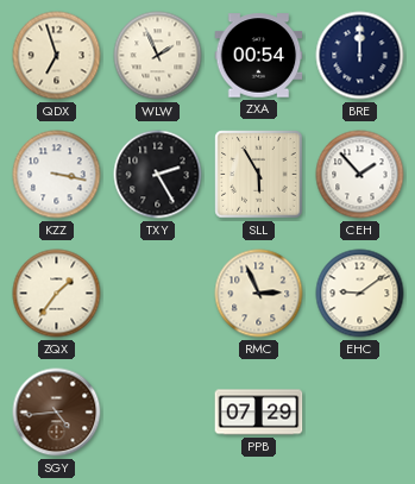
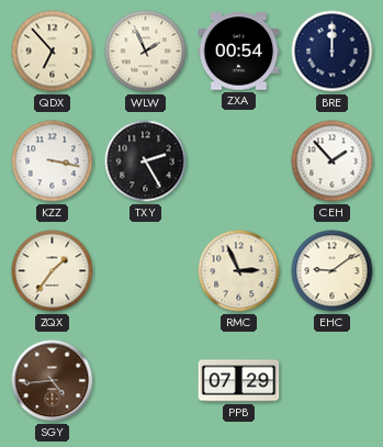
QDX: 6:57 -> 6:53 (53, 52)
SLL: 5:55 -> none (259, 175)
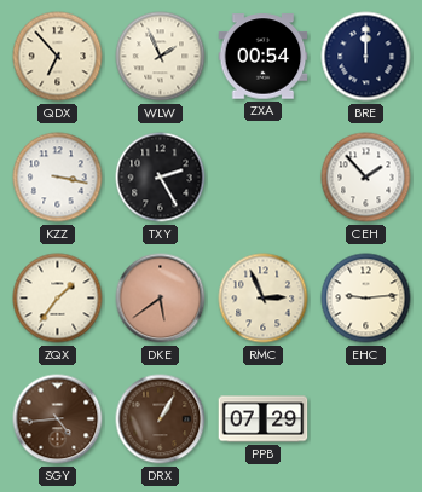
DKE: none -> 5:39 (161, 299)
EHC: 9:09 -> 9:14 (366, 299)
DRX: none -> 1:05 (161, 419)
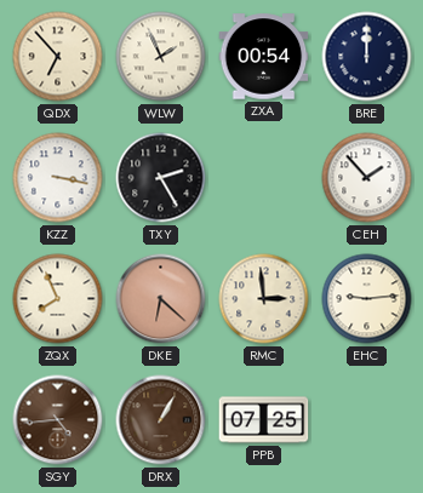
ZQX: 1:36 -> 7:56 (58, 299)
DKE: 5:39 -> 6:22 (161, 299)
RMC: 2:56 -> 2:59 (264, 299)
PPB: 07:29 -> 07:25 (264, 420)
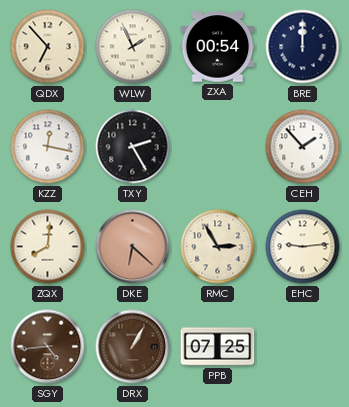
KZZ: 3:17 -> 12:17 (48, 147)
ZQX: 7:56 -> 8:01 (48, 247)
RMC: 2:59 -> 2:55 (218, 247)
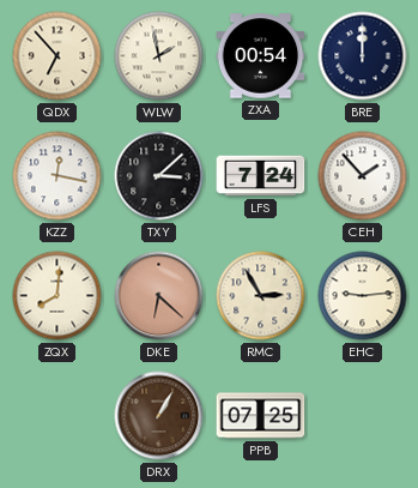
WLW: 1:56 -> 1:58 (159, 56)
TXY: 2:25 -> 3:08 (159, 176)
LFS: none -> 7:24 (261, 176)
SGY: 4:44 -> none (48, 347)
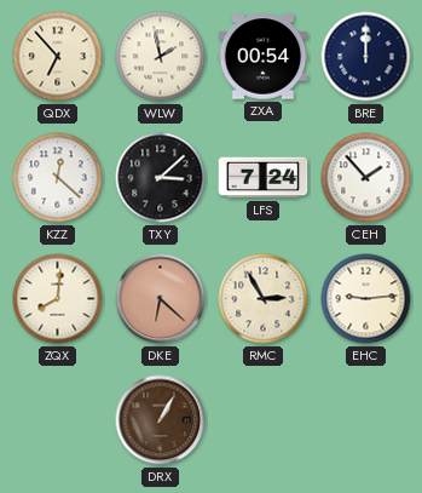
KZZ: 12:17 -> 12:22 (58, 178)
PPB: 07:25 -> none (261, 416)
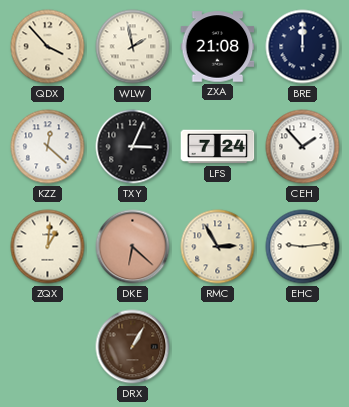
QDX: 6:53 -> 3:53 (48, 47)
ZXA: 00:54 -> 21:08 (218, 47)
TXY: 3:08 -> 3:04 (133, 147)
ZQX: 8:01 -> 1:01 (48, 247)
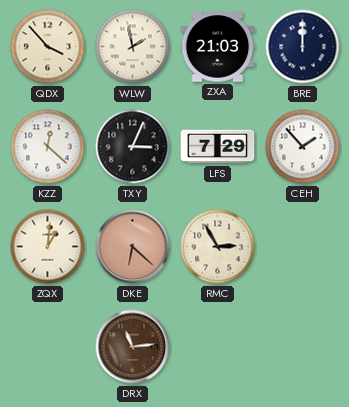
ZXA: 21:08 -> 21:03 (218, 47)
LFS: 7:24 -> 7:29 (218, 147)
EHC: 9:14 -> none (303, 247)
DRX: 1:05 -> 11:14 (133, 347)
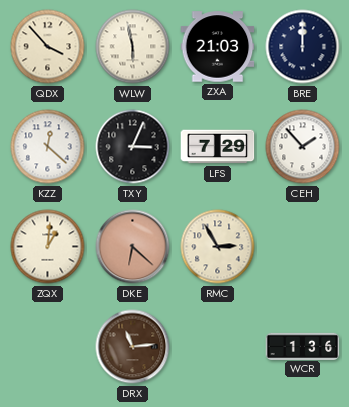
WLW: 1:58 -> 5:58 (133, 47)
WCR: none -> 1:36 (303, 346)
